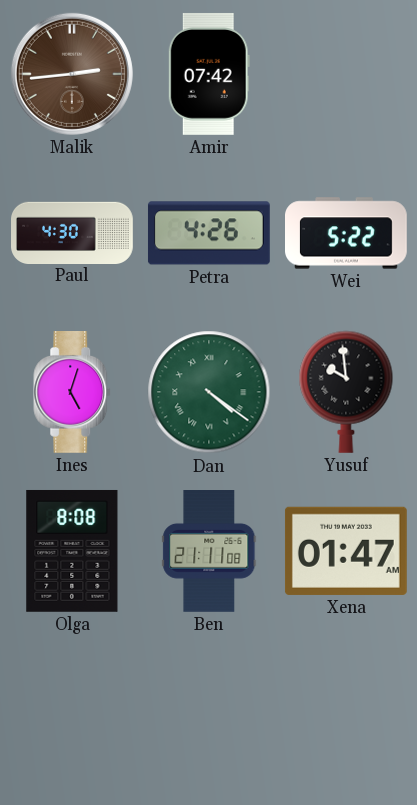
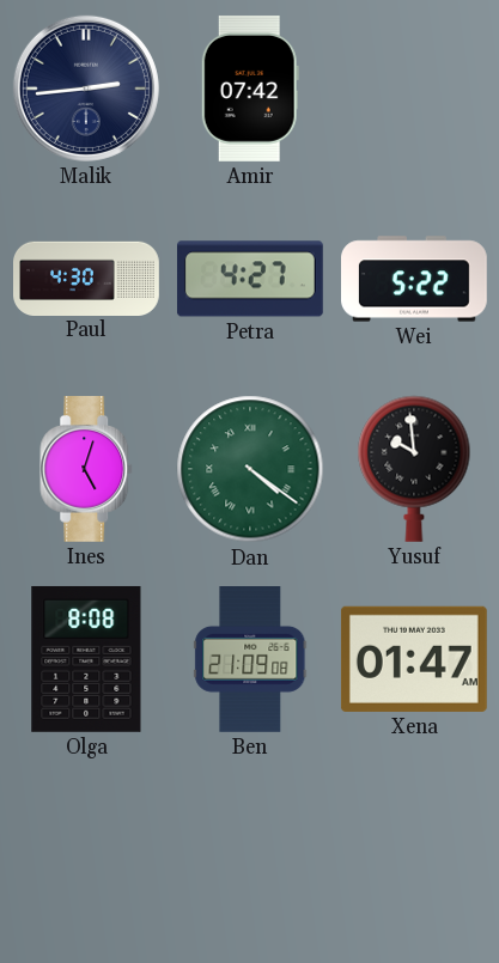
Malik dial: brown -> navy (86, 89)
Petra: 4:26 -> 4:27 (250, 279)
Ben: 21:11 -> 21:09 (250, 660)
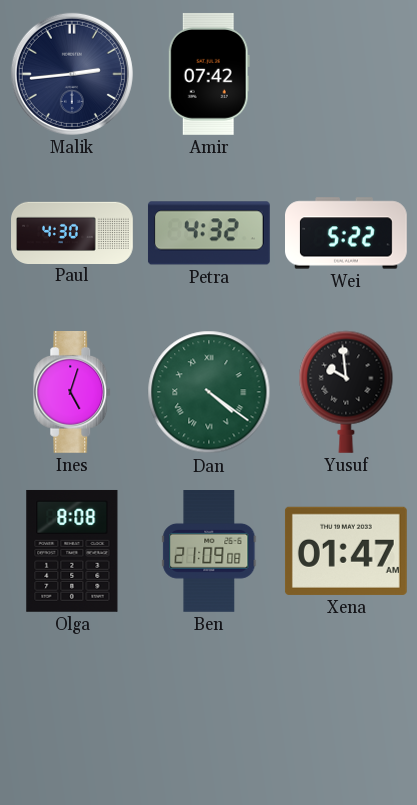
Petra: 4:27 -> 4:32 (209, 233)
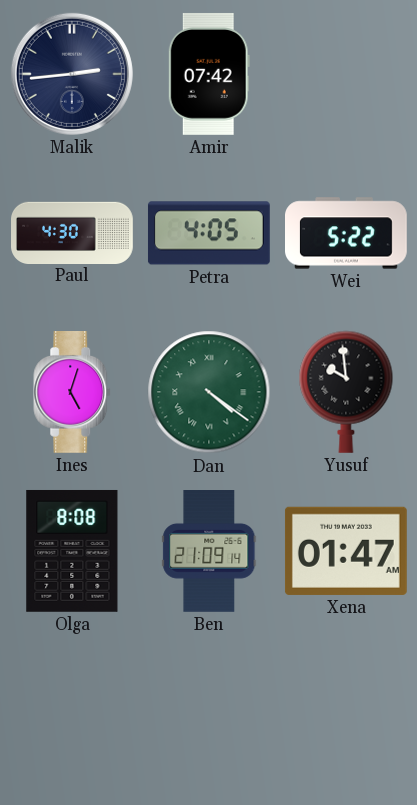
Petra: 4:32 -> 4:05 (209, 233)
Ben: 21:09:08 -> 21:09:14 (209, 552)
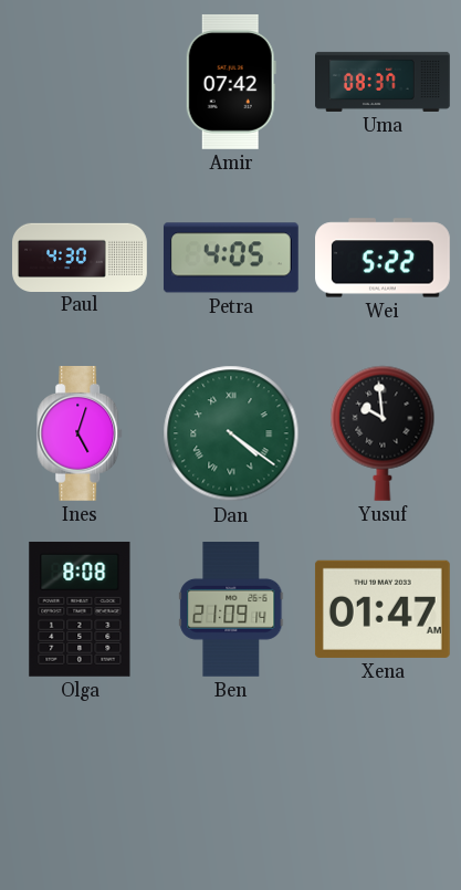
Malik: 2:44 -> none (72, 74)
Uma: none -> 08:37 (384, 82)
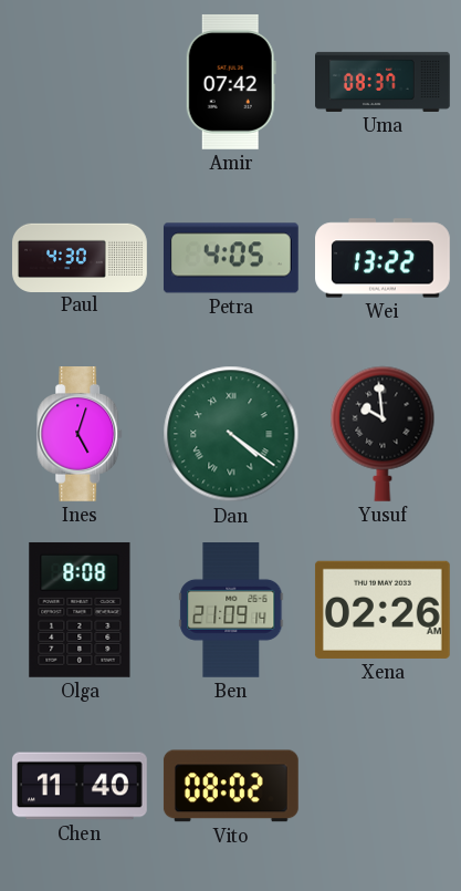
Wei: 5:22 -> 13:22 (384, 258)
Xena: 01:47 -> 02:26 (383, 610)
Chen: none -> 11:40 (81, 786)
Vito: none -> 08:02 (231, 786)
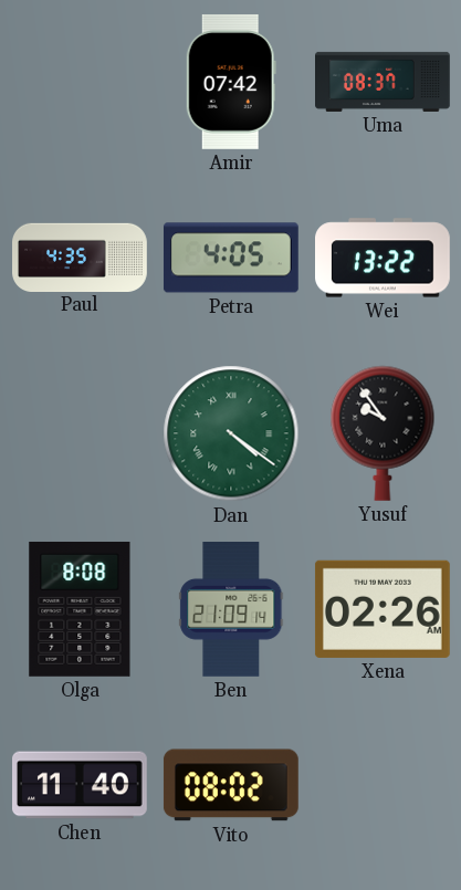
Paul: 4:30 -> 4:35 (81, 256)
Ines: 5:03 -> none (81, 435)
Yusuf: 9:59 -> 9:54 (383, 433)
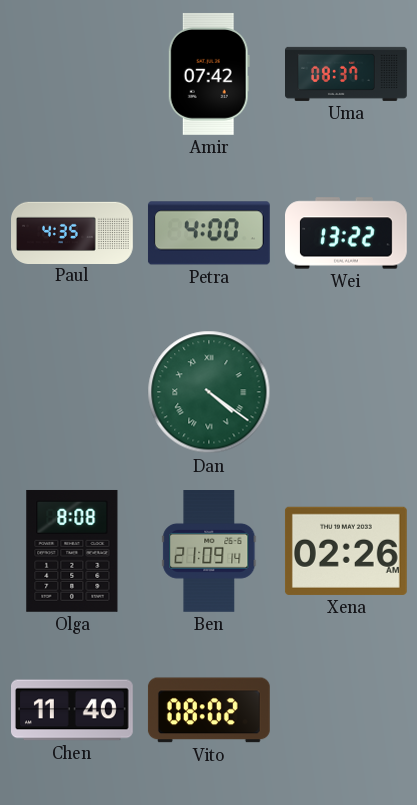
Petra: 4:05 -> 4:00 (209, 233)
Yusuf: 9:54 -> none (383, 433)
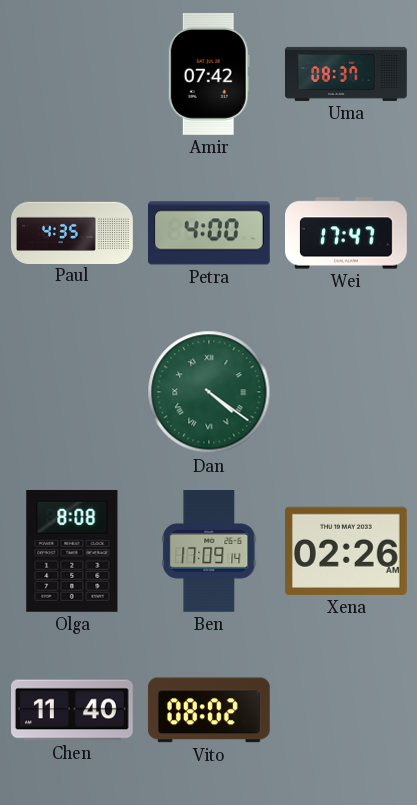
Wei: 13:22 -> 17:47 (347, 233)
Ben: 21:09 -> 17:09 (209, 552)
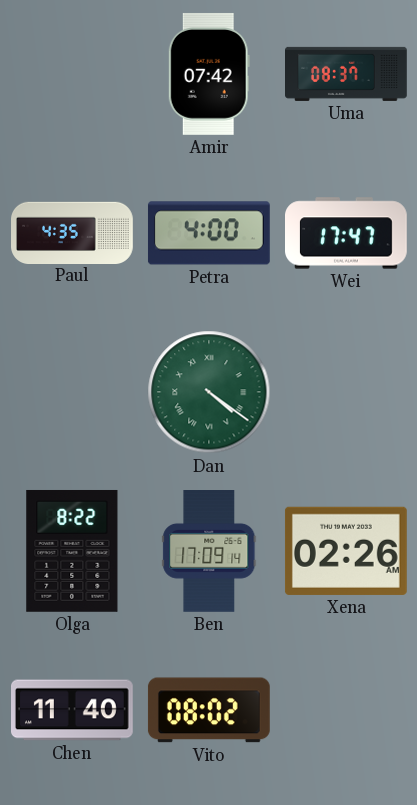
Olga: 8:08 -> 8:22 (72, 551)
